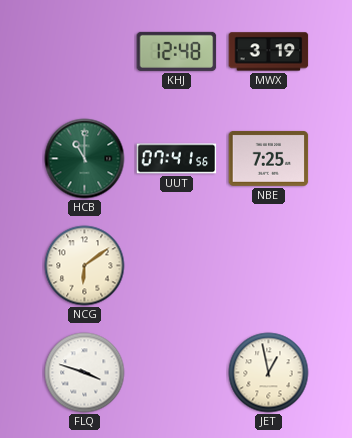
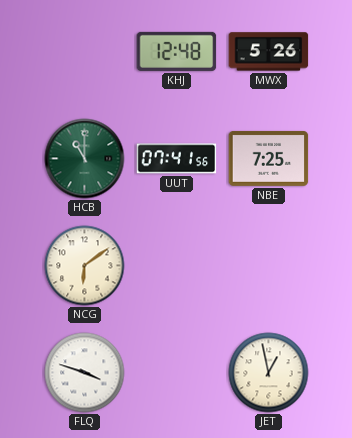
MWX: 3:19 -> 5:26 (269, 52)
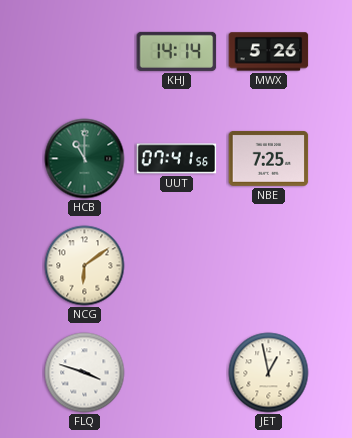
KHJ: 12:48 -> 14:14 (177, 51)
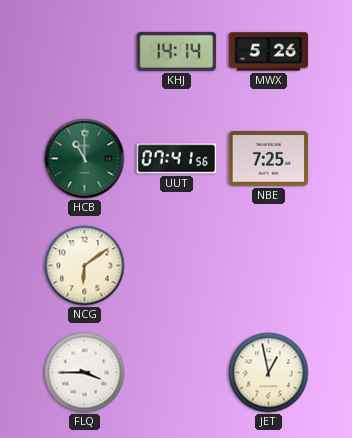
FLQ: 3:48 -> 3:45 (85, 373)
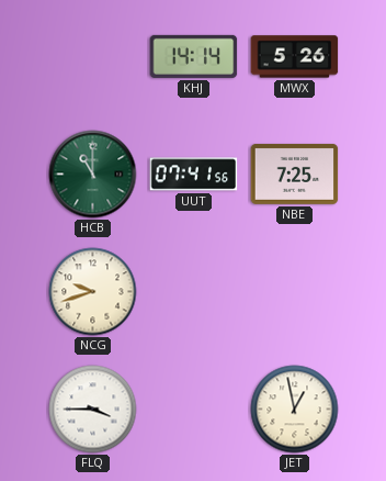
NCG: 6:09 -> 9:42 (93, 292)
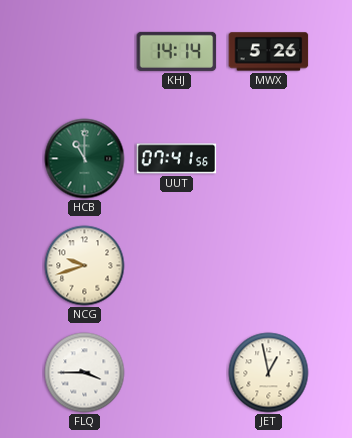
NBE: 7:25 -> none (295, 174)
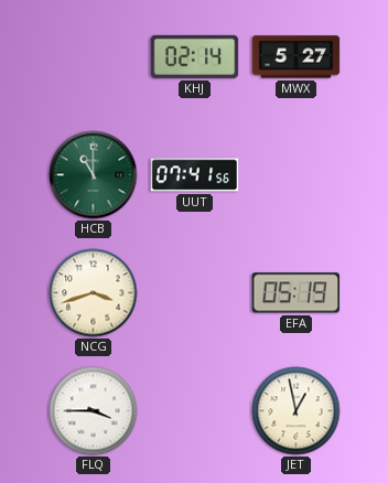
KHJ: 14:14 -> 02:14 (195, 56)
MWX: 5:26 -> 5:27 (297, 57)
NCG: 9:42 -> 3:42 (94, 293)
EFA: none -> 05:19 (297, 293)
